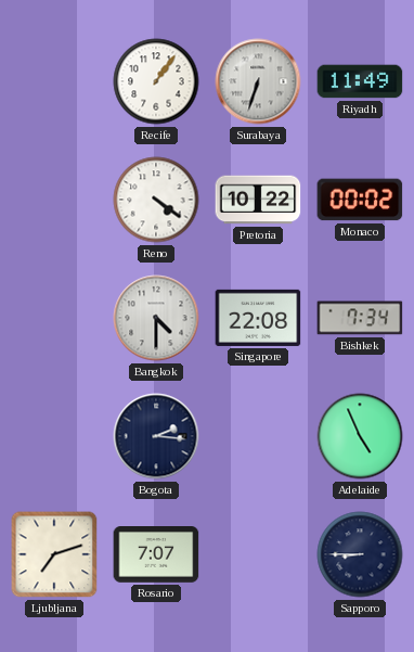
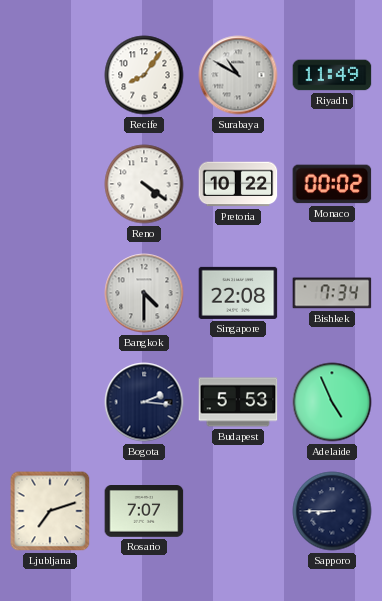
Recife: 1:06 -> 8:06 (144, 75)
Surabaya: 6:33 -> 10:50 (238, 75)
Budapest: none -> 5:53 (238, 402)
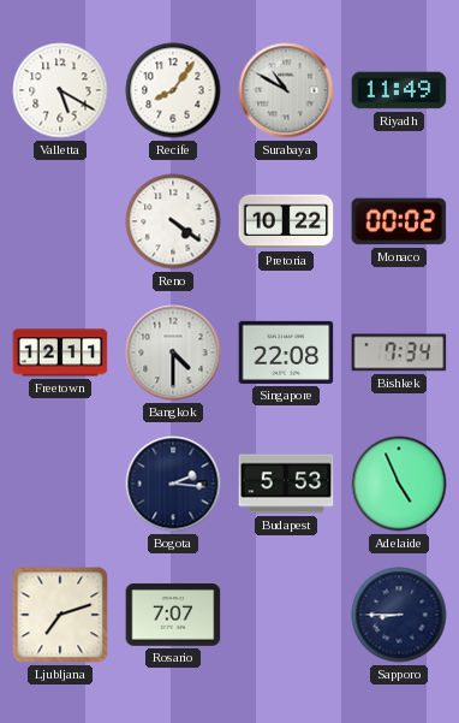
Valletta: none -> 5:20 (60, 90)
Freetown: none -> 12:11 (60, 352)
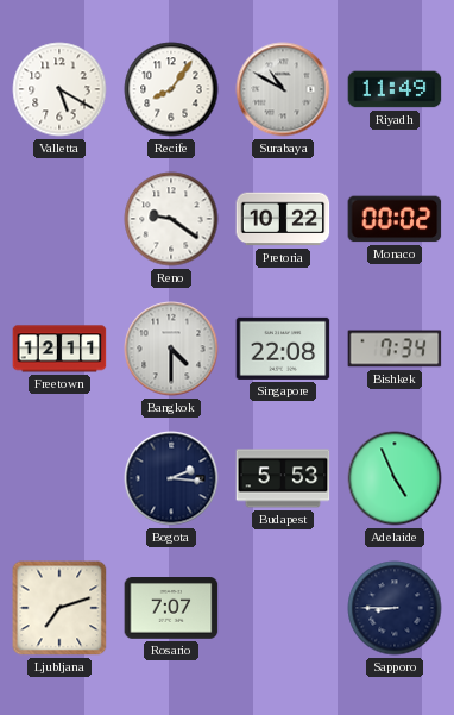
Reno: 4:21 -> 9:21 (171, 219)
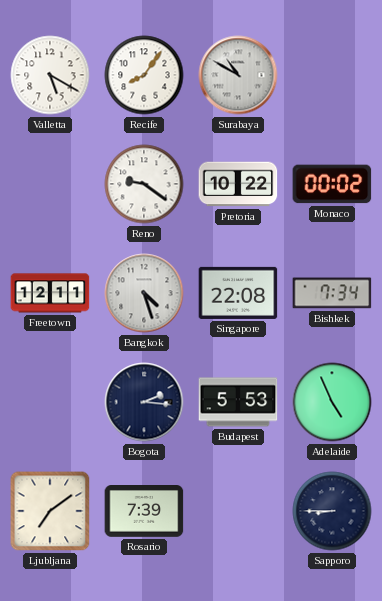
Riyadh: 11:49 -> none (395, 89)
Bangkok: 4:30 -> 4:27 (144, 293)
Ljubljana: 7:12 -> 7:09 (50, 511)
Rosario: 7:07 -> 7:39 (144, 512)
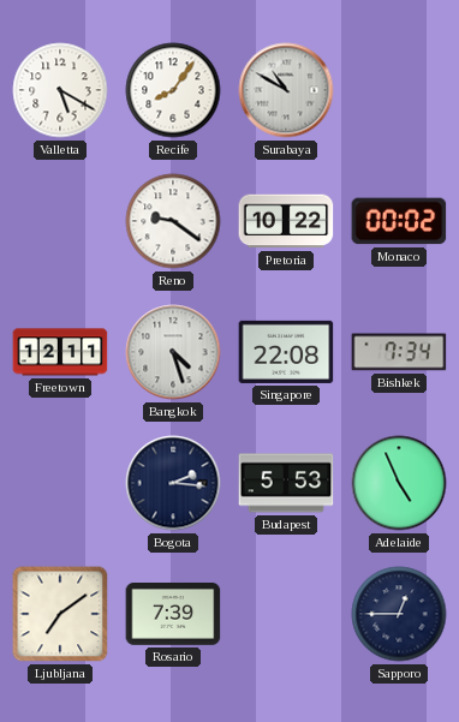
Sapporo: 8:45 -> 12:45 (399, 614)
